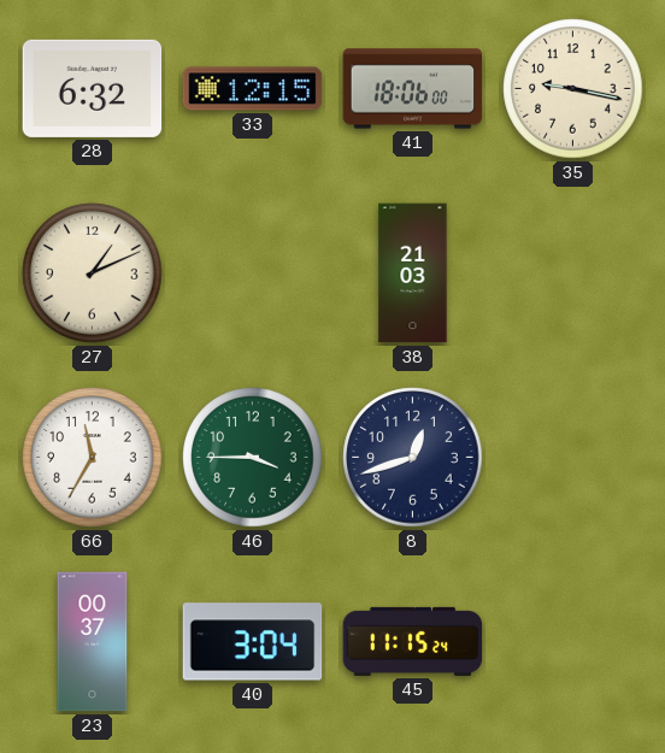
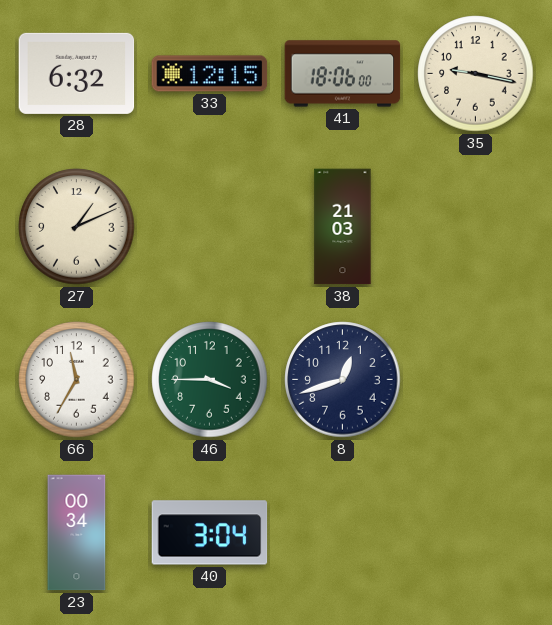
23: 00:37 -> 00:34 (77, 533)
45: 11:15 -> none (413, 641)
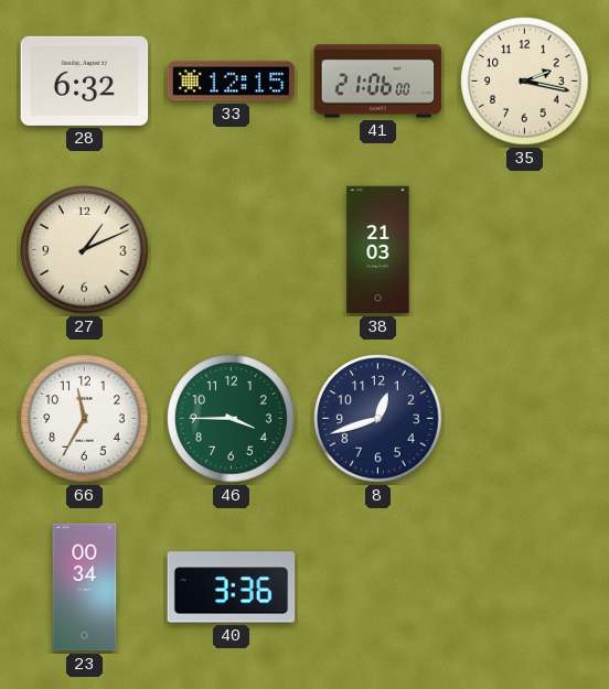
41: 18:06 -> 21:06 (378, 82)
35: 9:17 -> 2:17 (525, 82)
40: 3:04 -> 3:36 (232, 588)
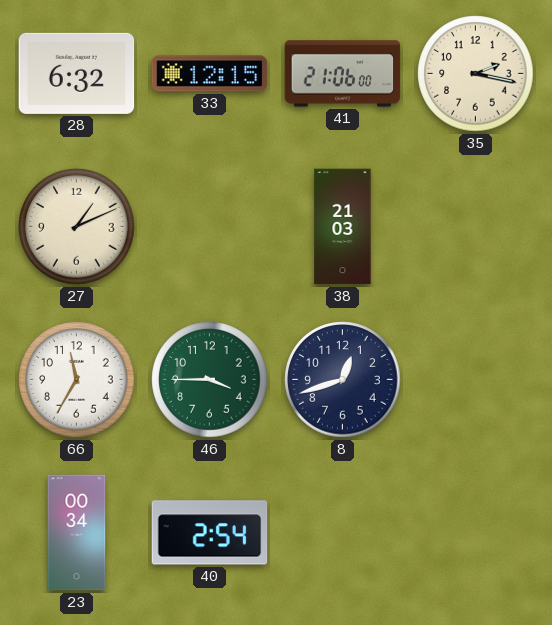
40: 3:36 -> 2:54 (210, 533)
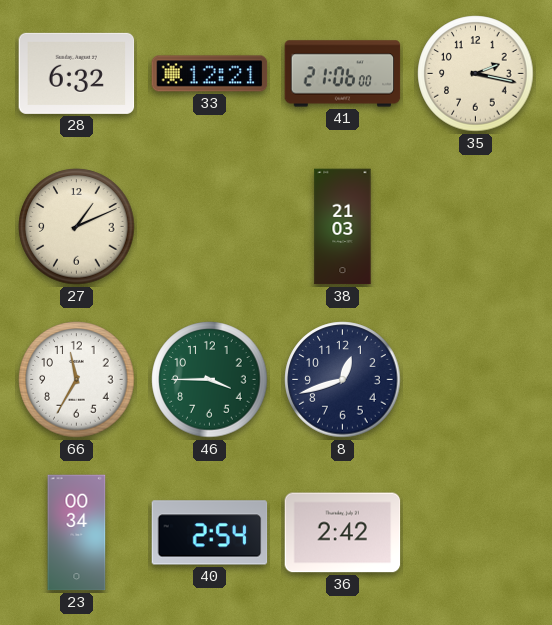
33: 12:15 -> 12:21 (210, 74)
36: none -> 2:42 (343, 533)
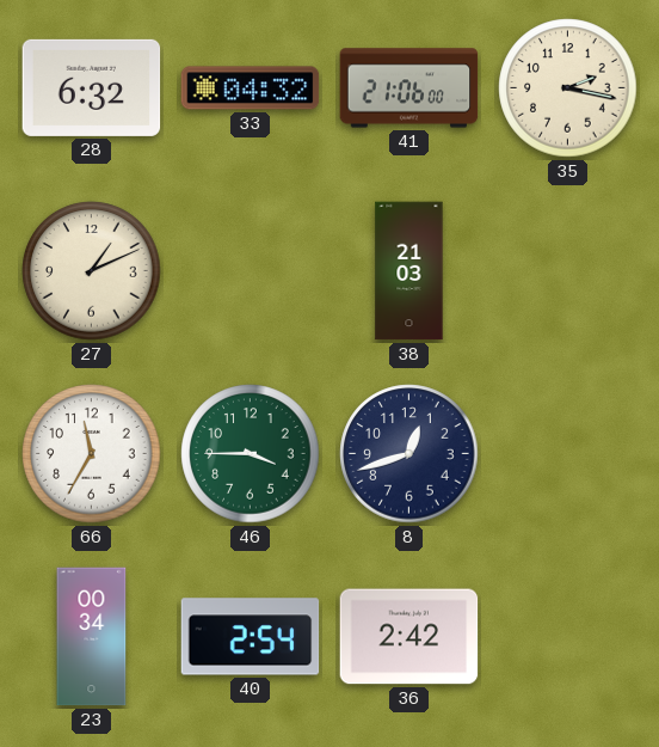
33: 12:21 -> 04:32 (251, 88)
